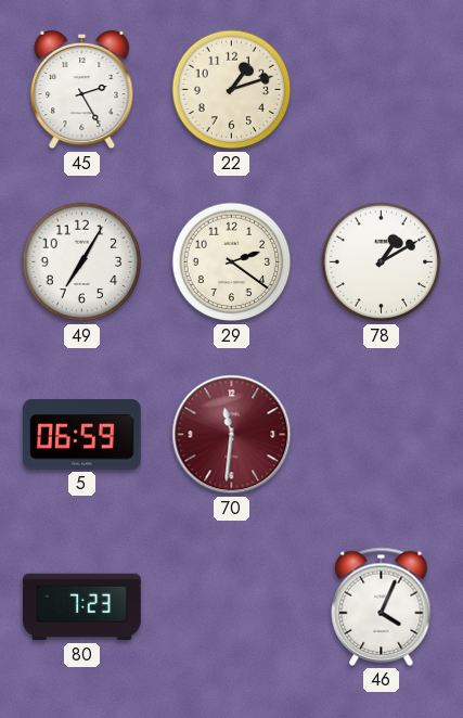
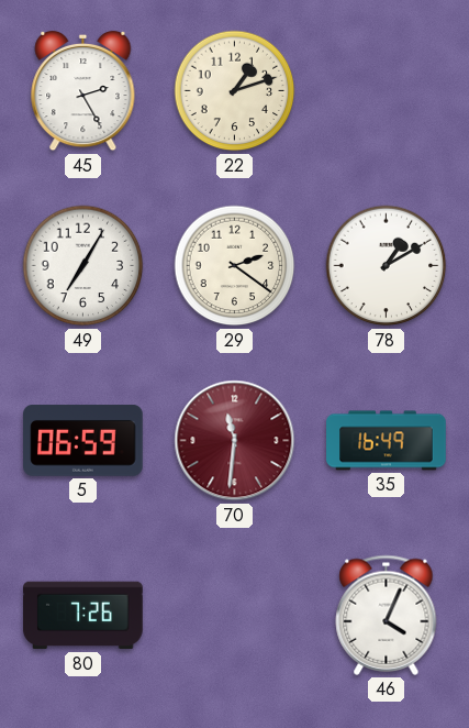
35: none -> 16:49 (387, 441)
80: 7:23 -> 7:26 (83, 616)
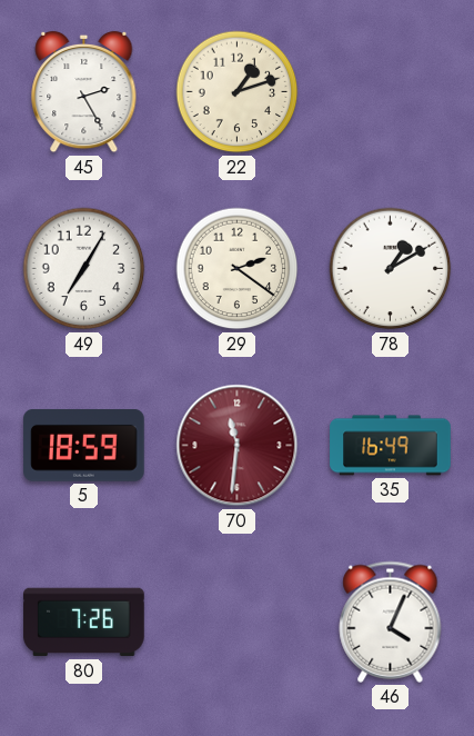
5: 06:59 -> 18:59 (84, 446)
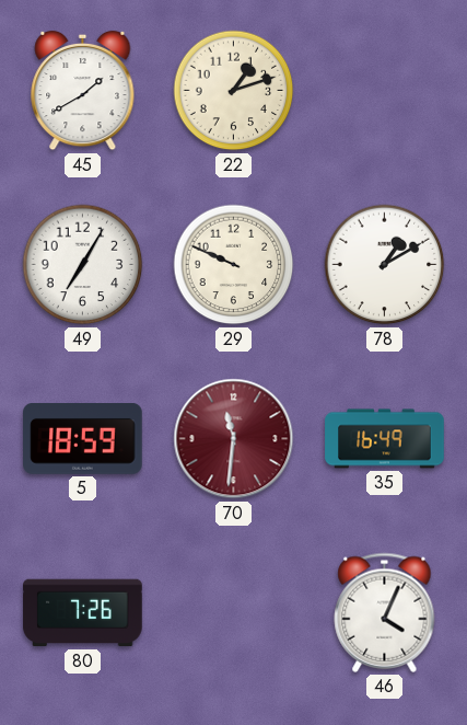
45: 2:25 -> 1:40 (83, 91)
29: 2:21 -> 9:49 (234, 265)
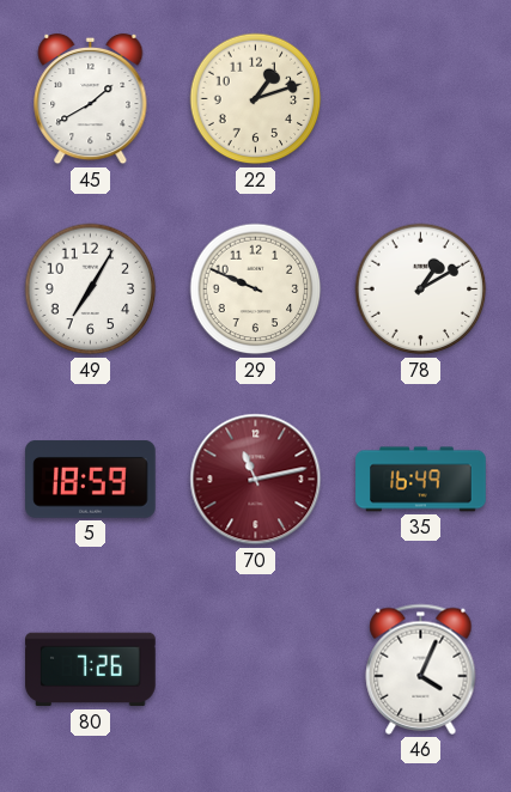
70: 11:31 -> 11:13 (256, 480)
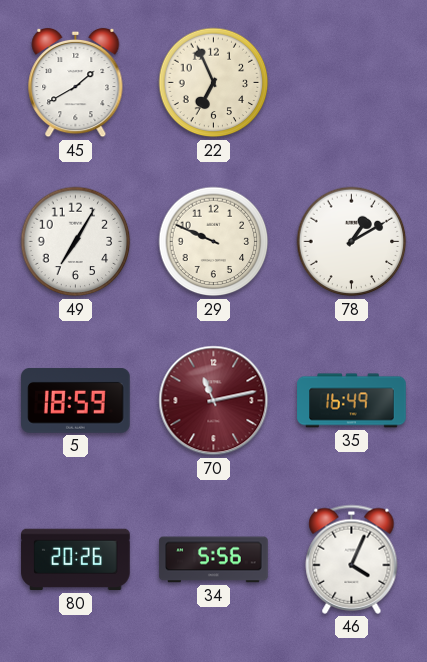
22: 1:12 -> 6:56 (214, 83)
80: 7:26 -> 20:26 (76, 560)
34: none -> 5:56 (214, 560)
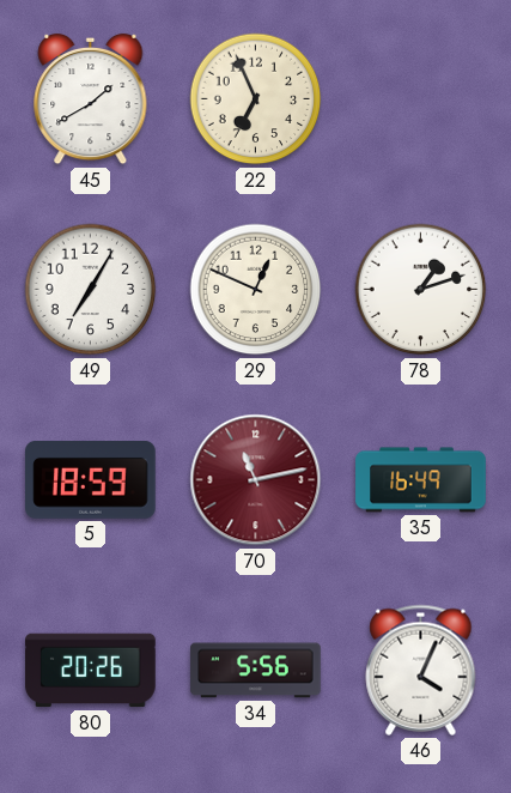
29: 9:49 -> 12:49 (256, 290)
78: 1:10 -> 1:12 (421, 290)
